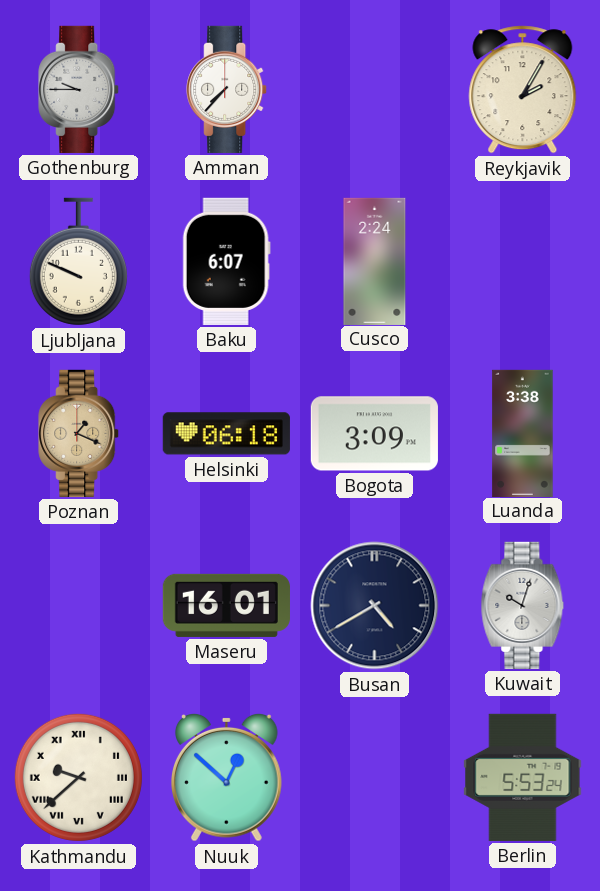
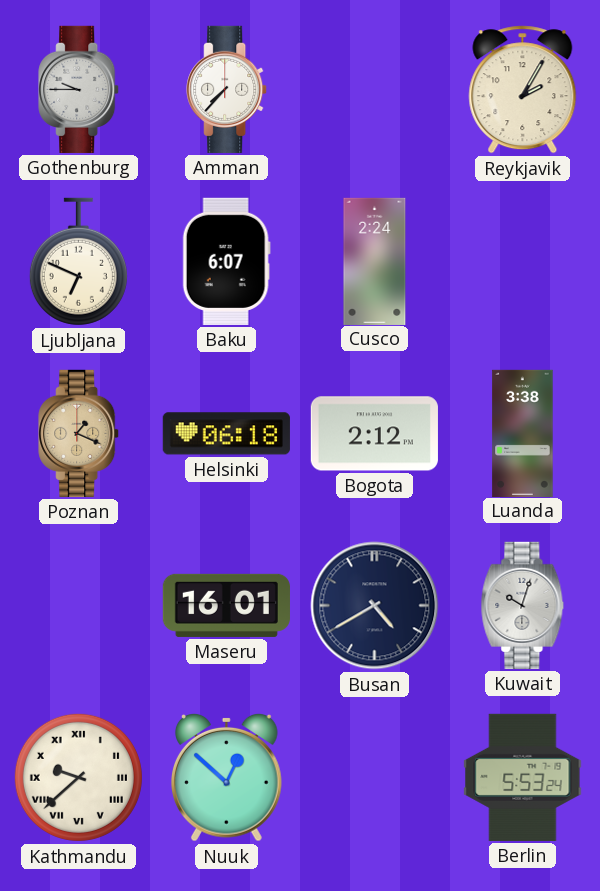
Ljubljana: 9:49 -> 6:49 (78, 262)
Bogota: 3:09 -> 2:12 (374, 434)
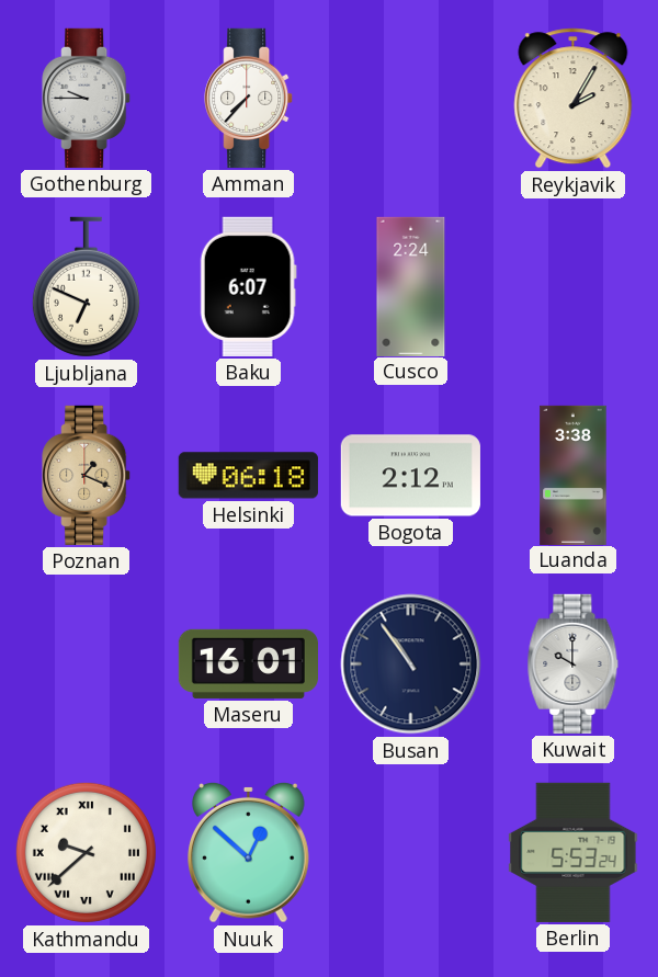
Busan: 4:40 -> 10:54 (411, 664)
Kuwait: 10:03 -> 10:00 (574, 663)
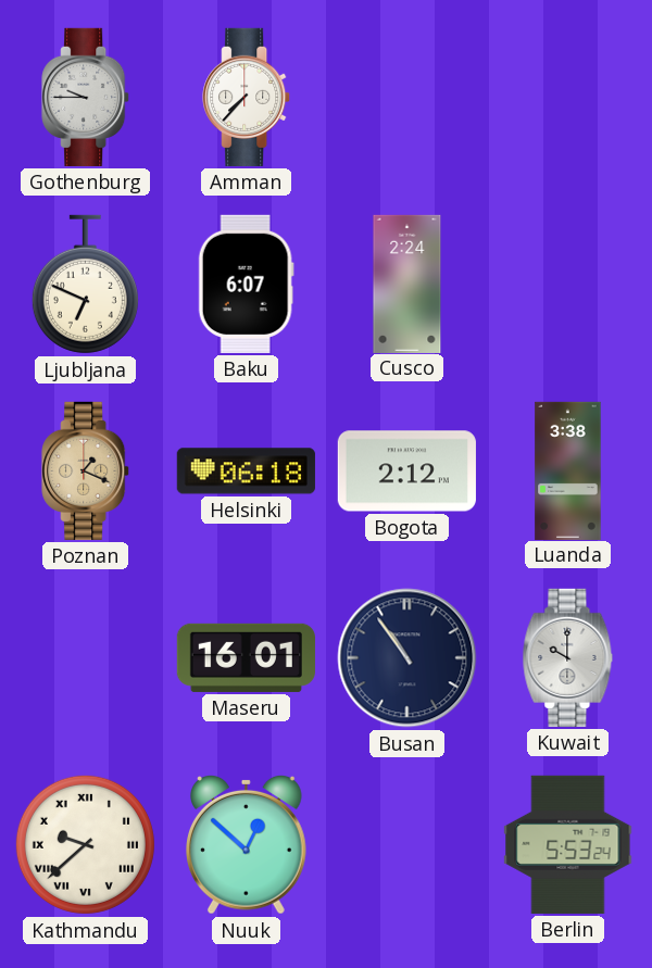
Reykjavik: 2:05 -> none (574, 99)
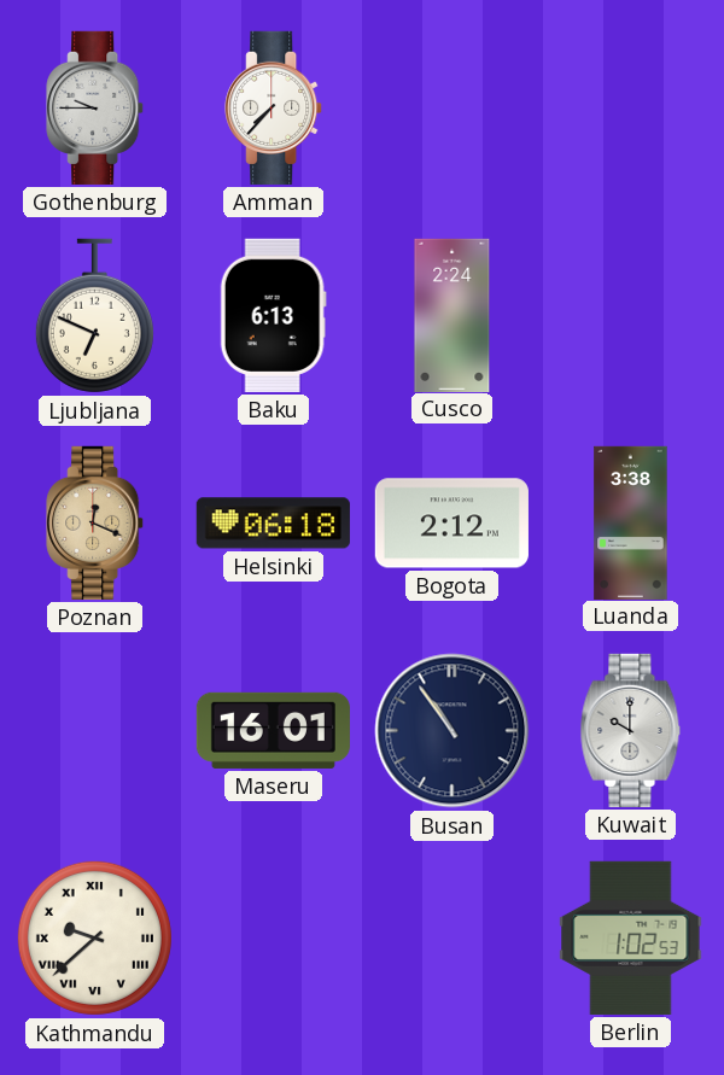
Baku: 6:07 -> 6:13 (273, 315)
Poznan: 1:19 -> 12:19 (95, 522)
Nuuk: 12:52 -> none (247, 844)
Berlin: 5:53 -> 1:02 (631, 937)
